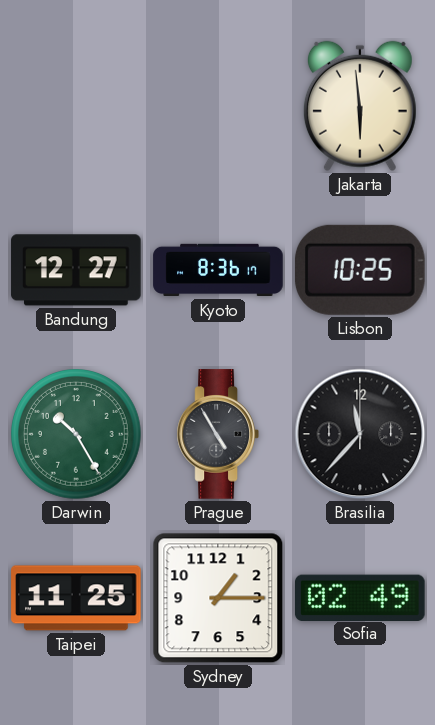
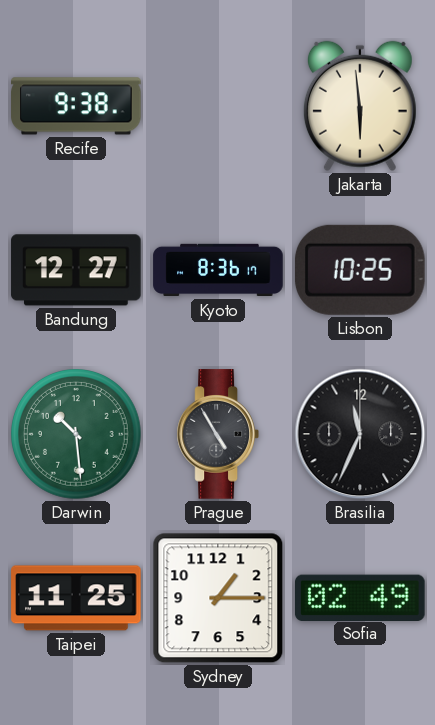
Recife: none -> 9:38 (76, 106)
Darwin: 10:25 -> 10:29 (77, 435)
Brasilia: 11:37 -> 11:34 (360, 434)
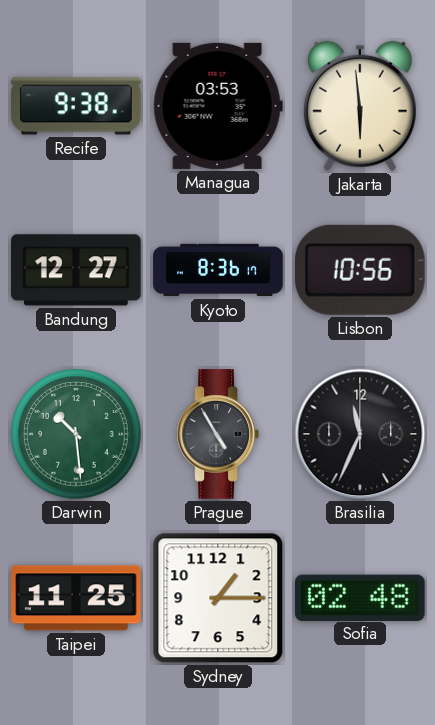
Managua: none -> 03:53 (218, 106)
Lisbon: 10:25 -> 10:56 (360, 270)
Sofia: 02:49 -> 02:48 (361, 597)
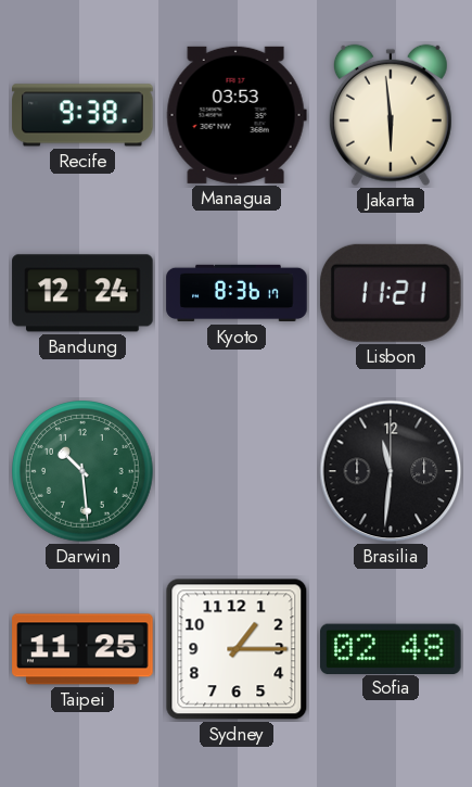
Bandung: 12:27 -> 12:24 (82, 293)
Lisbon: 10:56 -> 11:21 (391, 293)
Prague: 4:55 -> none (218, 434)
Brasilia: 11:34 -> 11:31 (391, 471)
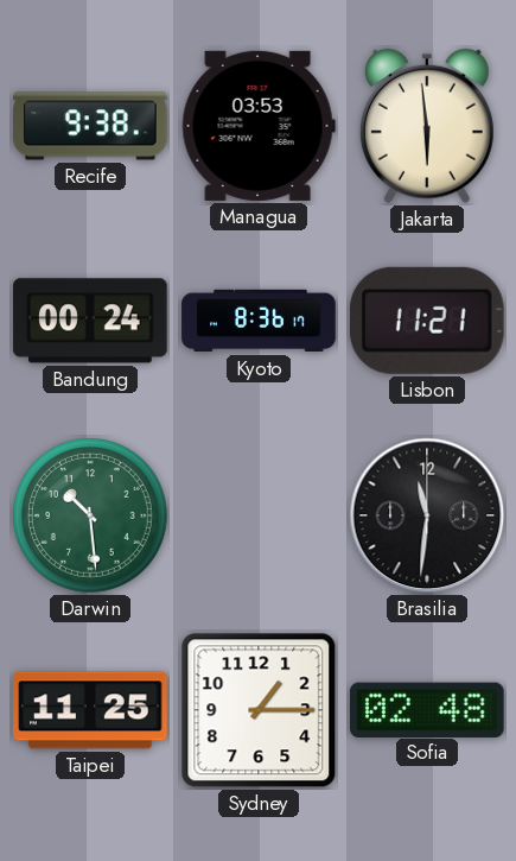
Bandung: 12:24 -> 00:24 (90, 321)
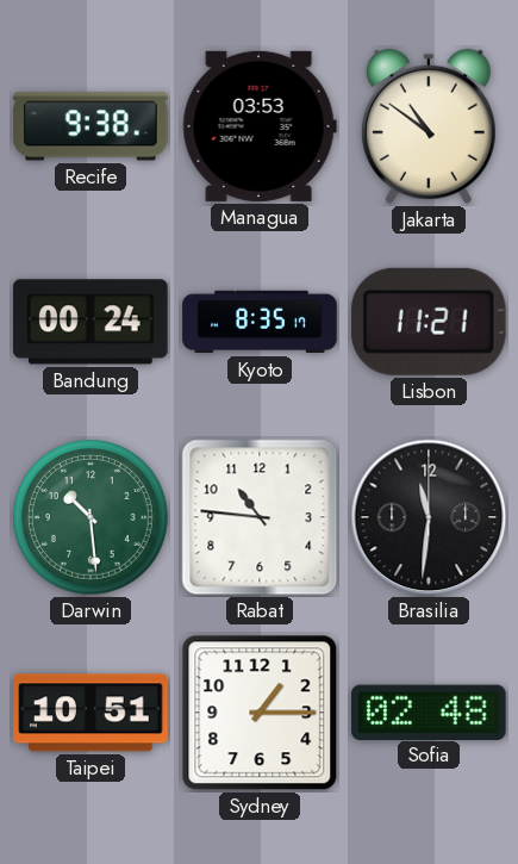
Jakarta: 5:59 -> 10:51 (429, 126)
Kyoto: 8:36 -> 8:35 (260, 322)
Rabat: none -> 10:46 (260, 517)
Taipei: 11:25 -> 10:51 (91, 713)
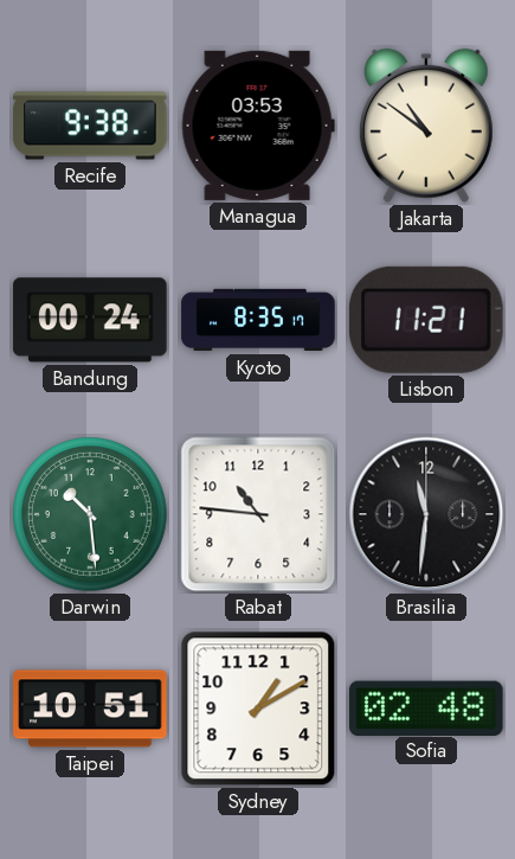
Sydney: 1:15 -> 1:10 (258, 709)
